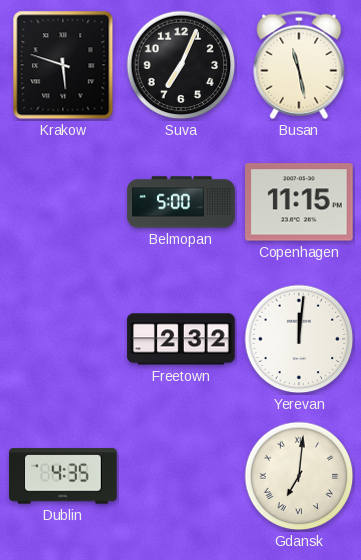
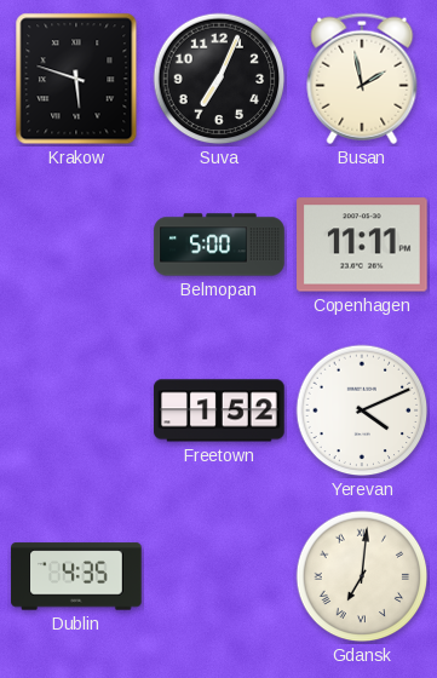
Busan: 11:28 -> 1:58 (362, 79)
Copenhagen: 11:15 -> 11:11 (362, 245)
Freetown: 2:32 -> 1:52 (219, 410)
Yerevan: 12:01 -> 4:11 (362, 410)
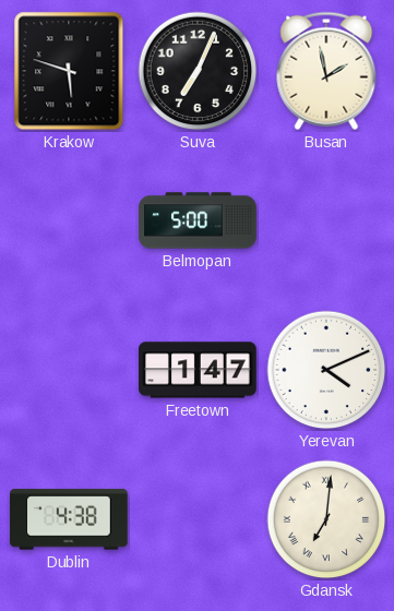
Copenhagen: 11:11 -> none (362, 245)
Freetown: 1:52 -> 1:47 (198, 370)
Dublin: 4:35 -> 4:38 (69, 519)
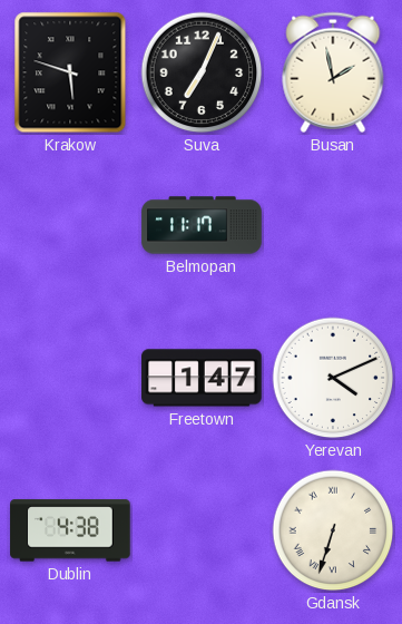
Belmopan: 5:00 -> 11:17 (202, 225)
Gdansk: 7:01 -> 6:33 (333, 530)
